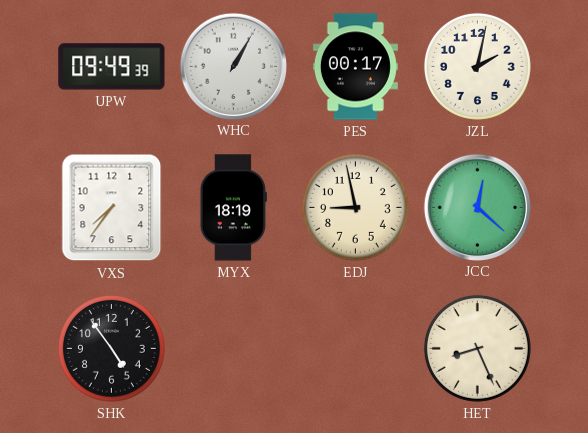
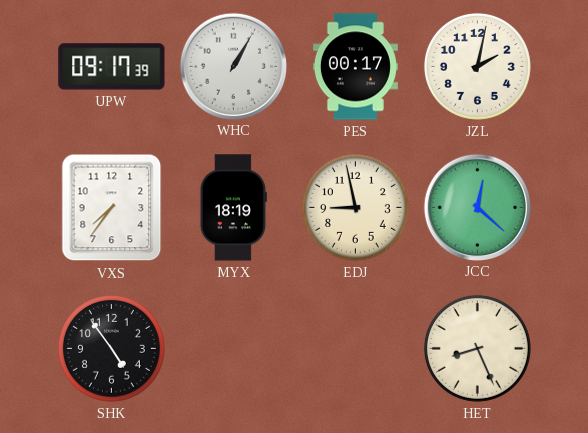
UPW: 09:49 -> 09:17 (112, 67)
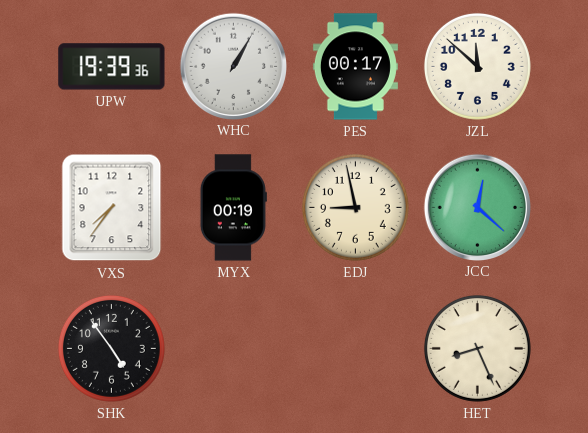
UPW: 09:17 -> 19:39 (112, 67)
JZL: 2:02 -> 11:52 (477, 66)
MYX: 18:19 -> 00:19 (233, 208)
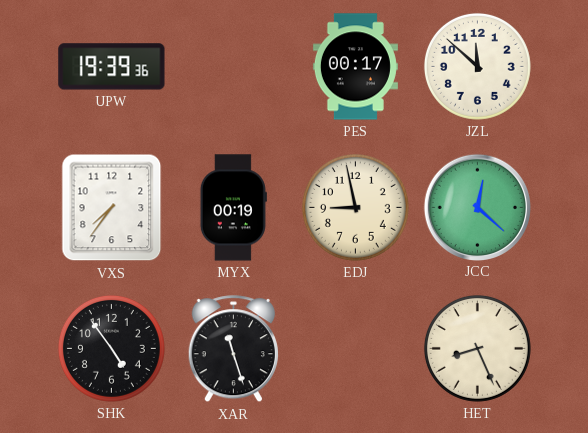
WHC: 1:05 -> none (233, 66)
XAR: none -> 11:27 (233, 349)
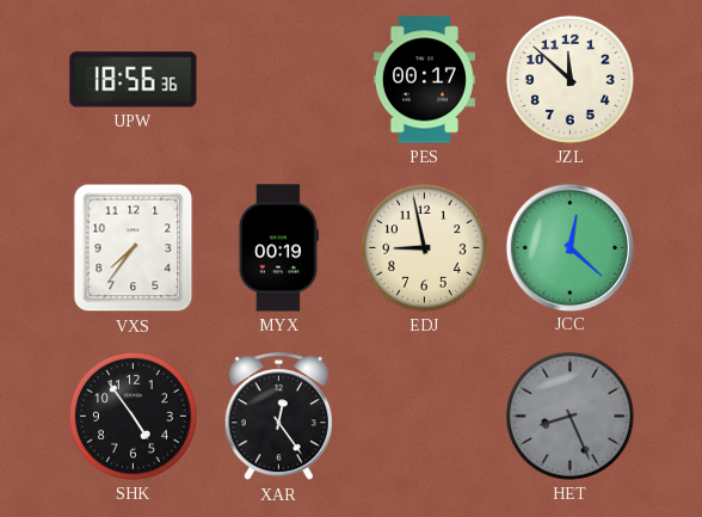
UPW: 19:39 -> 18:56 (134, 80)
XAR: 11:27 -> 12:24 (278, 417)
HET dial: cream -> grey (569, 416)
